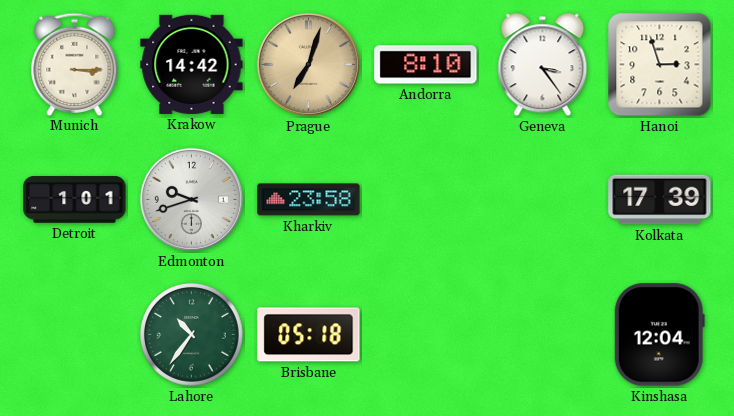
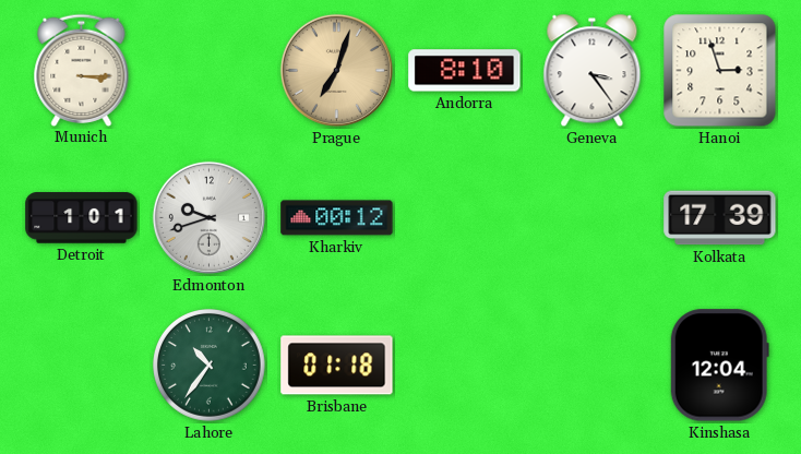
Krakow: 14:42 -> none (192, 64)
Kharkiv: 23:58 -> 00:12 (337, 218)
Brisbane: 05:18 -> 01:18 (337, 366)
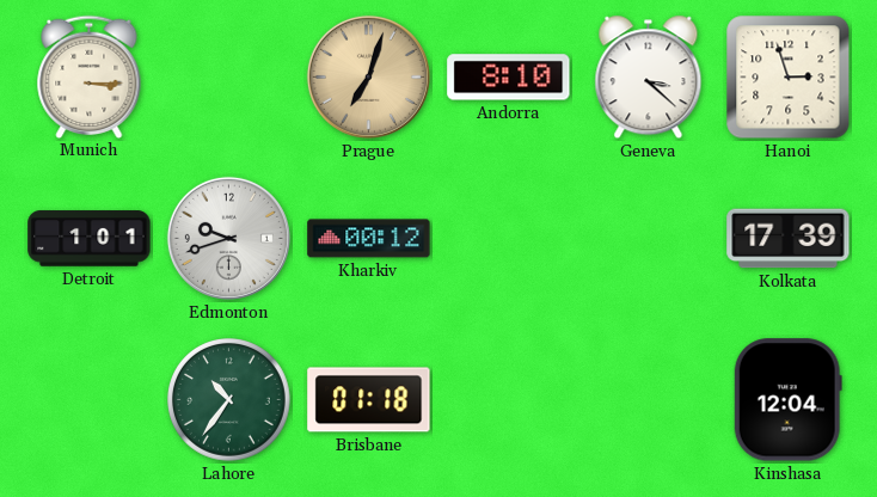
Geneva: 3:24 -> 3:22 (649, 78)
